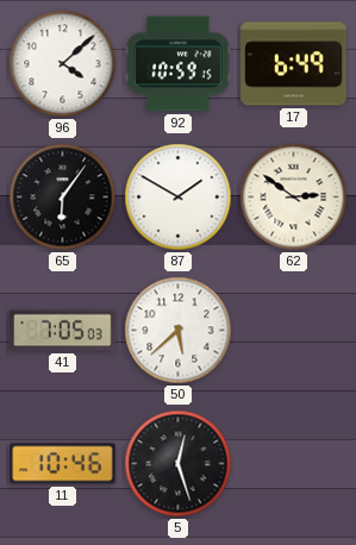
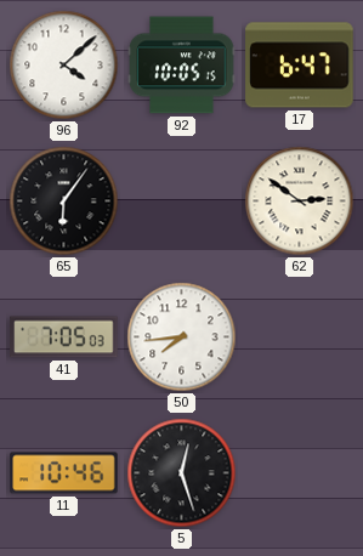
92: 10:59 -> 10:05 (182, 66)
17: 6:49 -> 6:47 (300, 66)
87: 1:50 -> none (179, 198)
50: 5:38 -> 7:44 (182, 337)
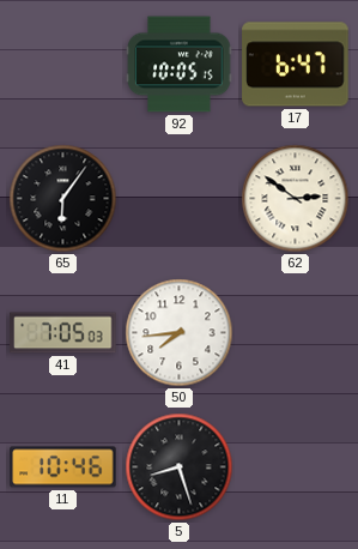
96: 4:08 -> none (64, 66)
5: 12:27 -> 8:27 (180, 467)
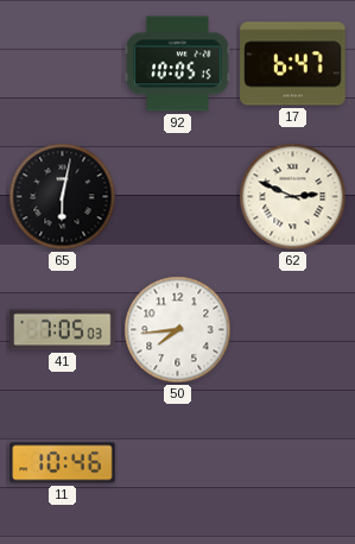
65: 6:06 -> 6:02 (63, 197)
62: 2:51 -> 2:49 (293, 197)
5: 8:27 -> none (180, 467)
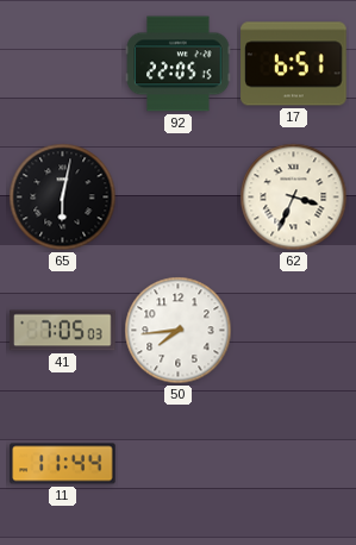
92: 10:05 -> 22:05 (179, 64)
17: 6:47 -> 6:51 (294, 64)
62: 2:49 -> 3:34 (294, 198)
11: 10:46 -> 11:44 (63, 464)
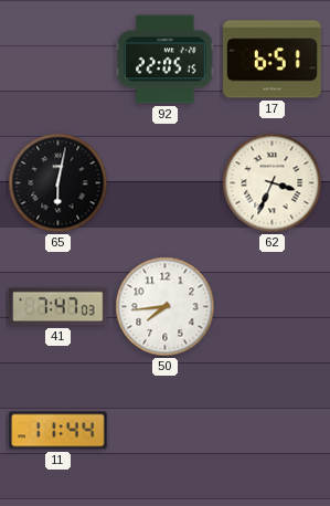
41: 7:05 -> 7:47 (58, 307)
